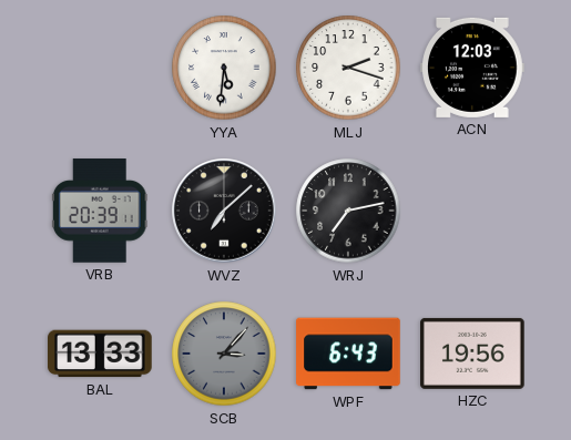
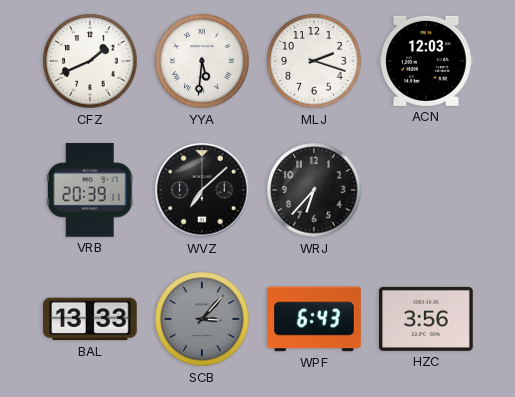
CFZ: none -> 1:41 (90, 61)
WRJ: 7:13 -> 6:37 (314, 190)
HZC: 19:56 -> 3:56 (426, 319)
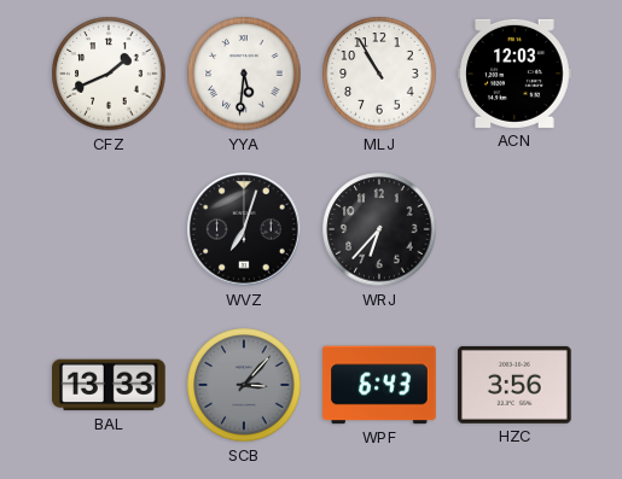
MLJ: 2:18 -> 10:55 (379, 74)
VRB: 20:39 -> none (90, 190)
WVZ: 7:08 -> 7:03 (244, 229)
